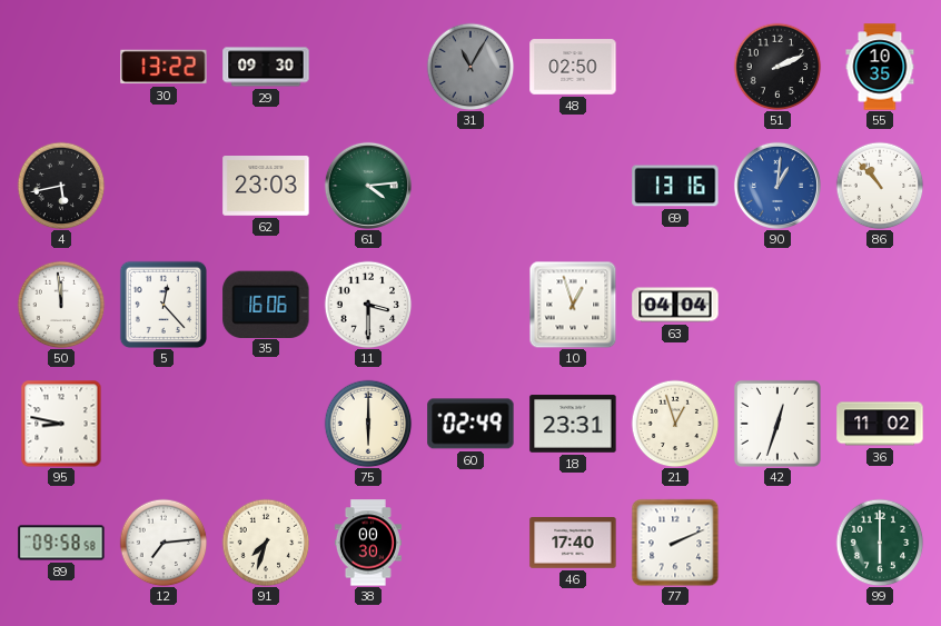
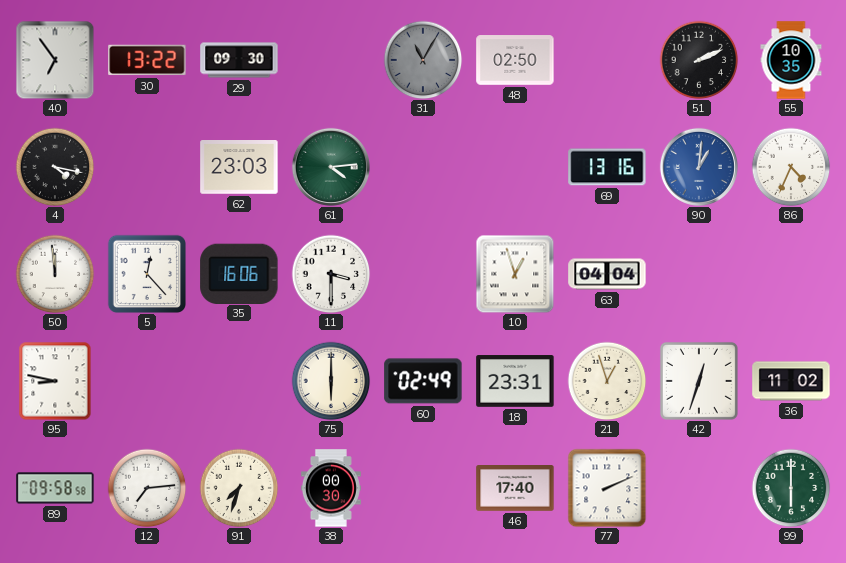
40: none -> 6:54 (55, 60)
4: 5:43 -> 4:17 (55, 167)
86: 10:53 -> 4:34 (791, 167)
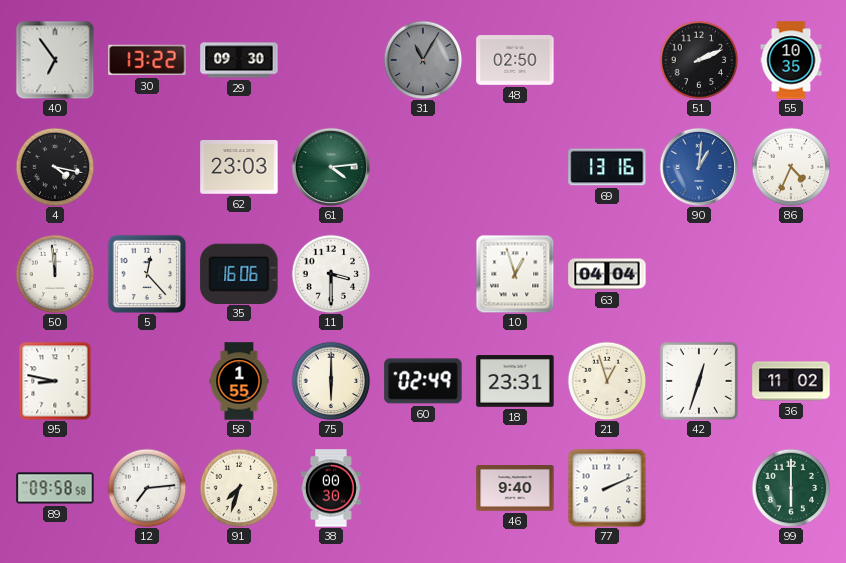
58: none -> 1:55 (239, 381)
46: 17:40 -> 9:40 (515, 489)
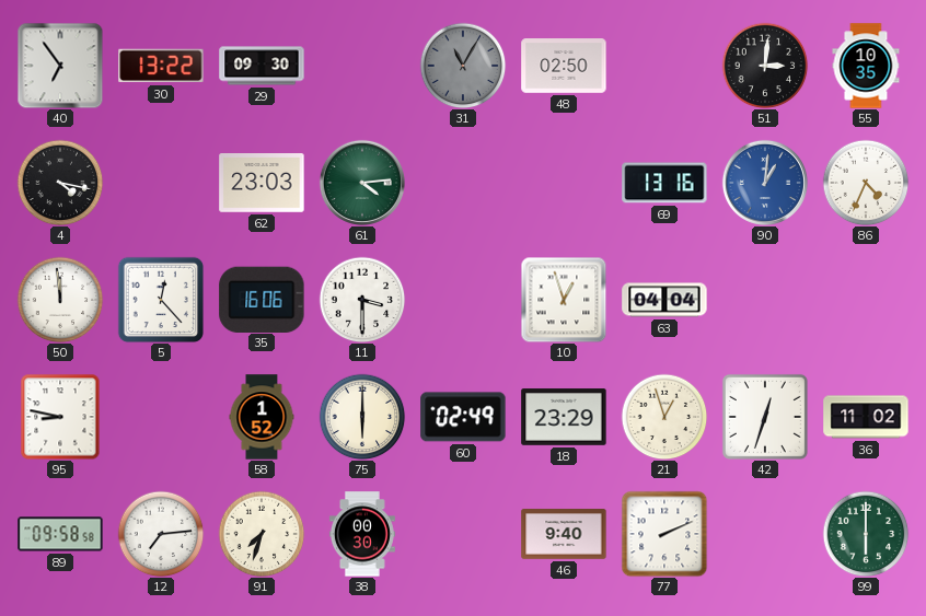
51: 2:11 -> 3:01 (765, 66)
58: 1:55 -> 1:52 (262, 417)
18: 23:31 -> 23:29 (564, 417)
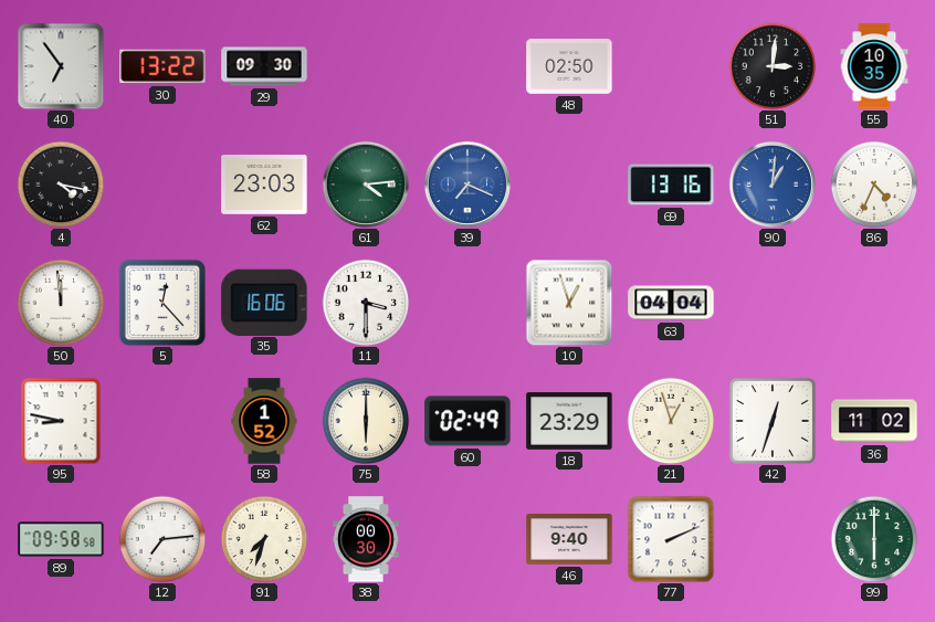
31: 11:05 -> none (463, 66)
39: none -> 7:19 (467, 185)
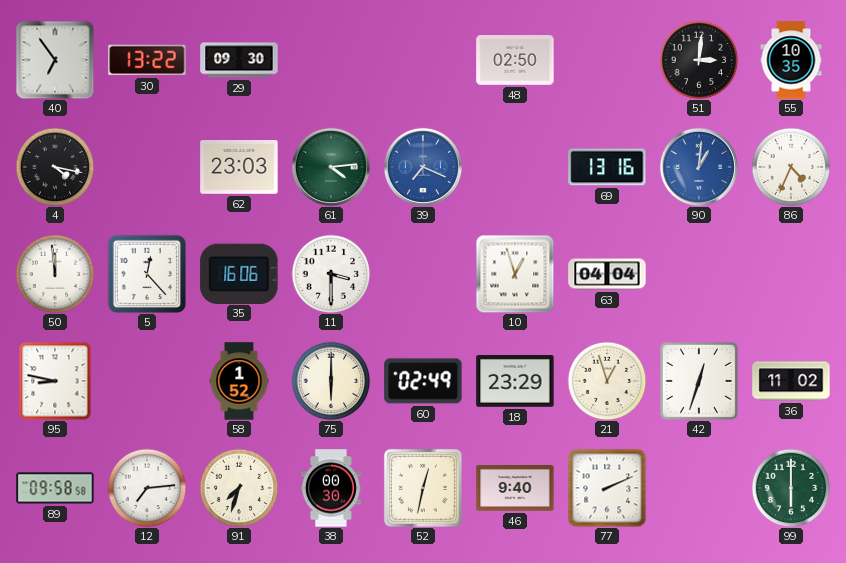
52: none -> 12:32 (423, 488)
